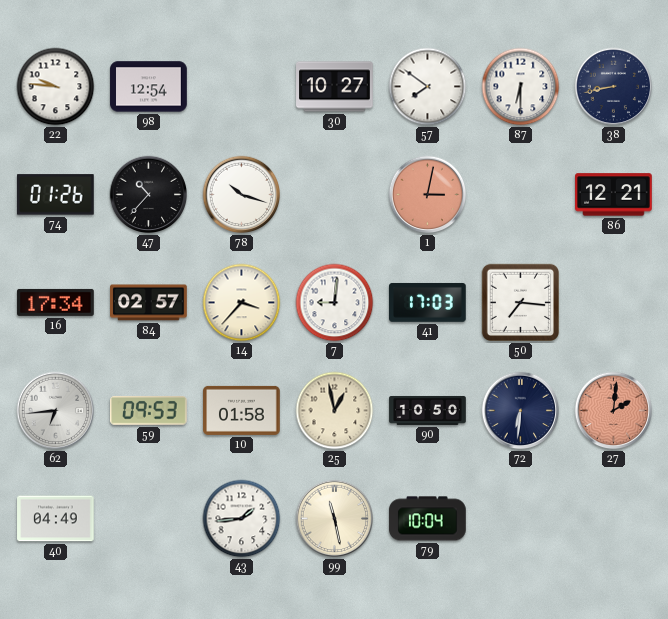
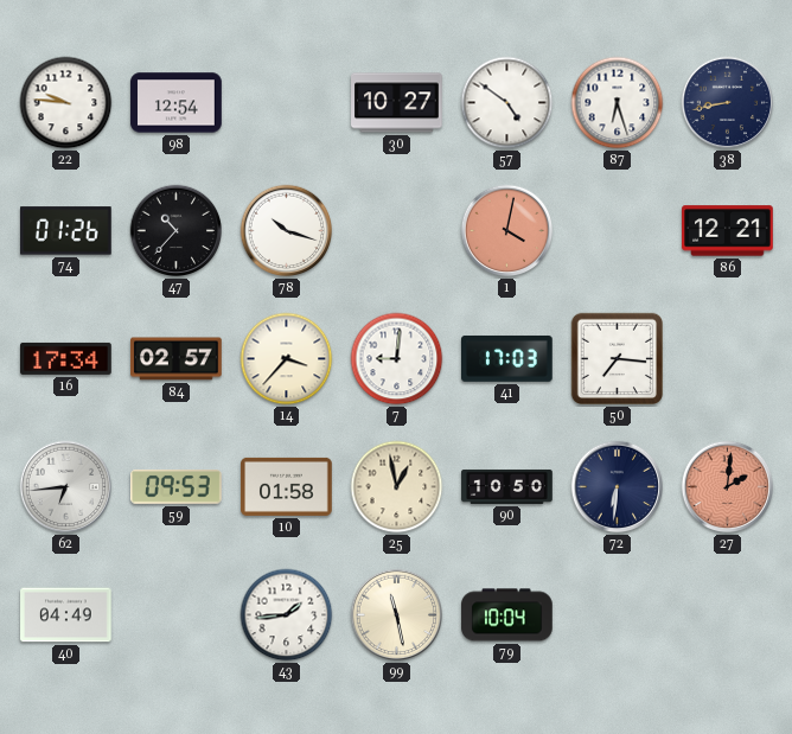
57: 7:51 -> 4:51 (507, 103)
87: 6:30 -> 6:27 (618, 103)
1: 3:02 -> 4:02 (507, 231)
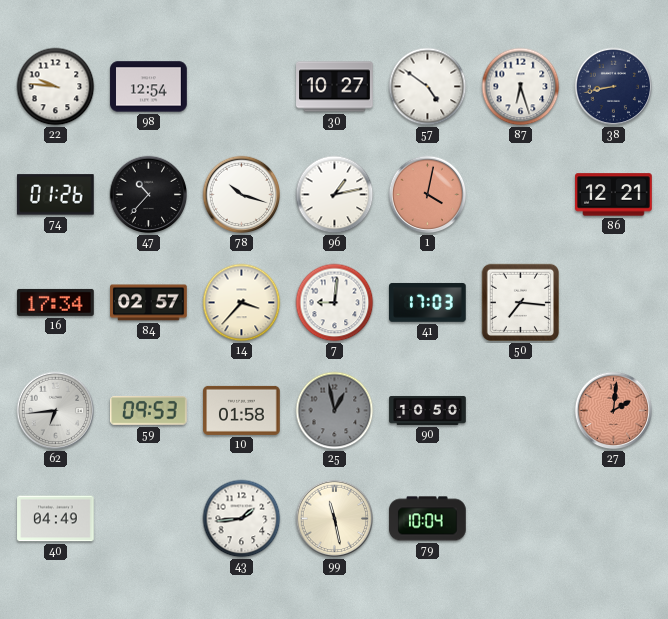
96: none -> 1:13 (335, 195)
25 dial: cream -> grey (335, 411)
72: 6:31 -> none (618, 487)
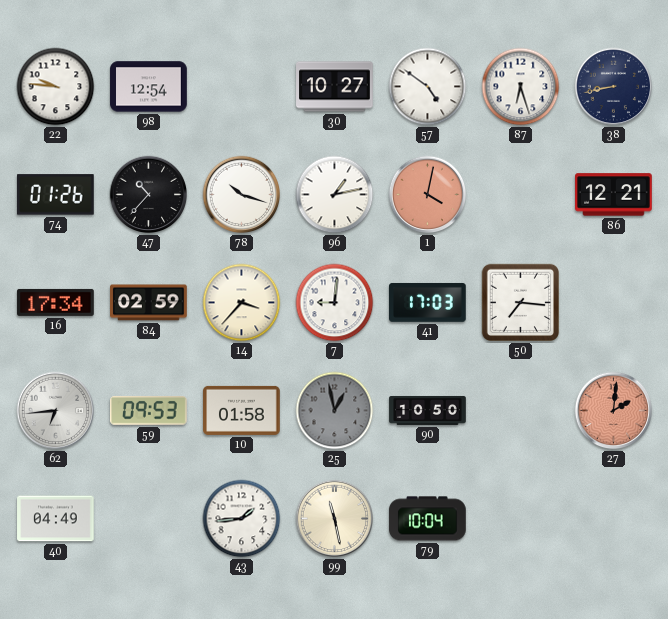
84: 02:57 -> 02:59 (149, 303)
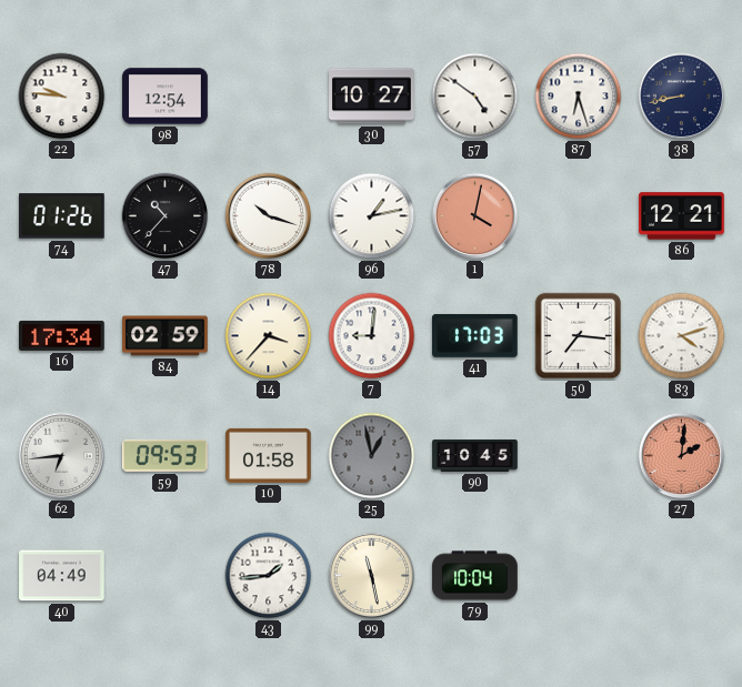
83: none -> 4:12 (682, 336)
90: 10:50 -> 10:45 (475, 455)
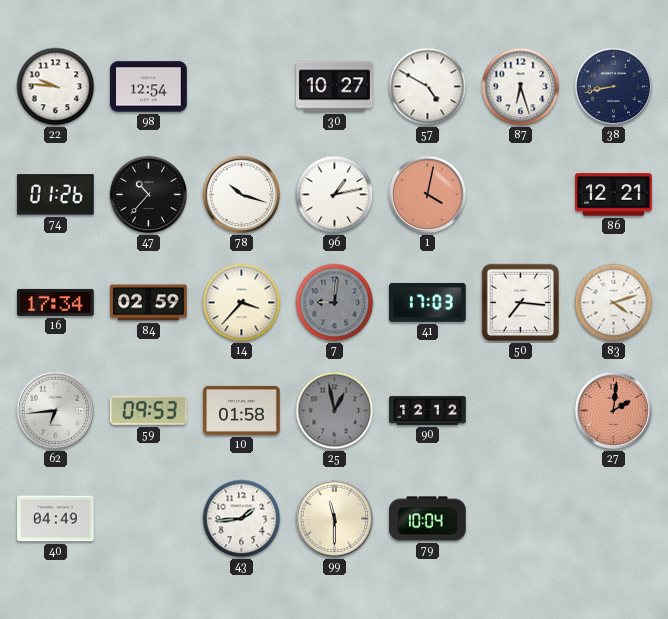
57: 4:51 -> 4:50 (428, 87)
7 dial: white -> grey (335, 303)
90: 10:45 -> 12:12 (428, 410)
99: 11:28 -> 11:30 (335, 519)
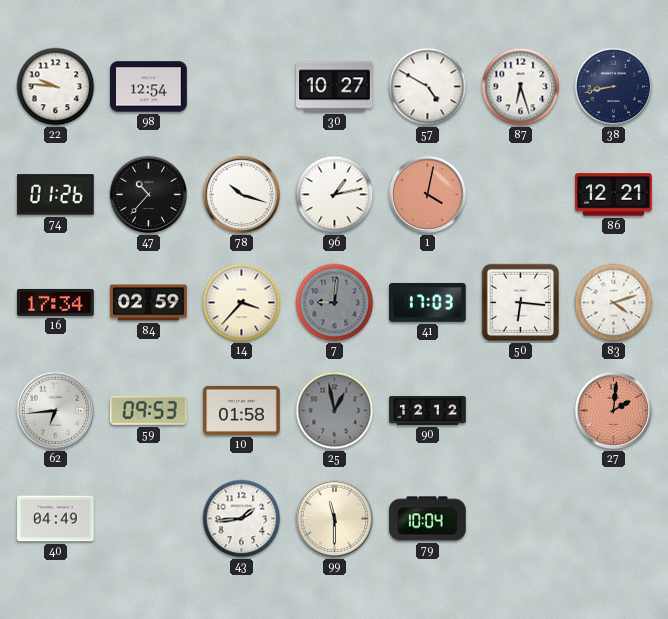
50: 7:16 -> 6:16 (521, 303)
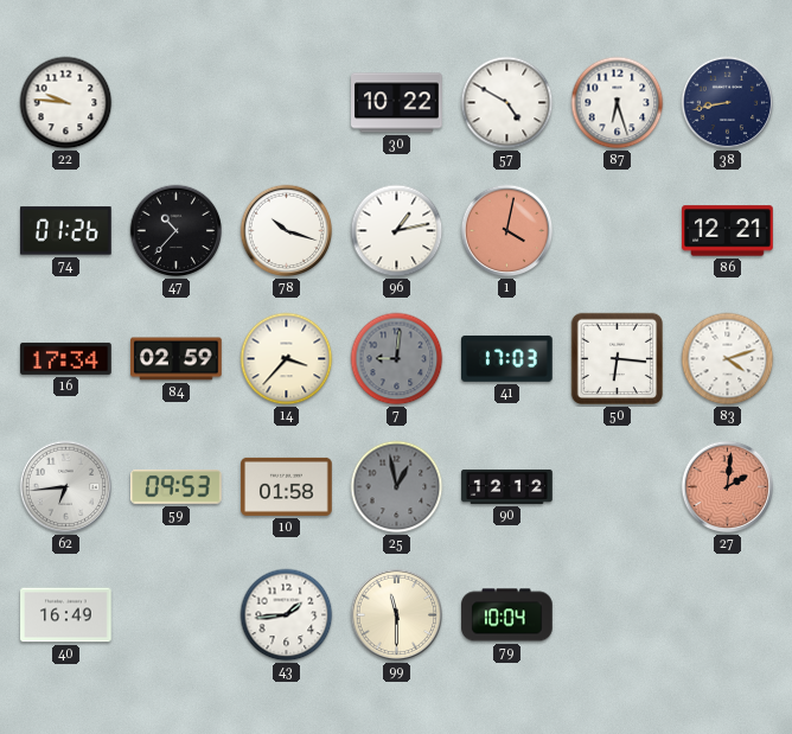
98: 12:54 -> none (149, 87)
30: 10:27 -> 10:22 (397, 103)
40: 04:49 -> 16:49 (66, 615)
